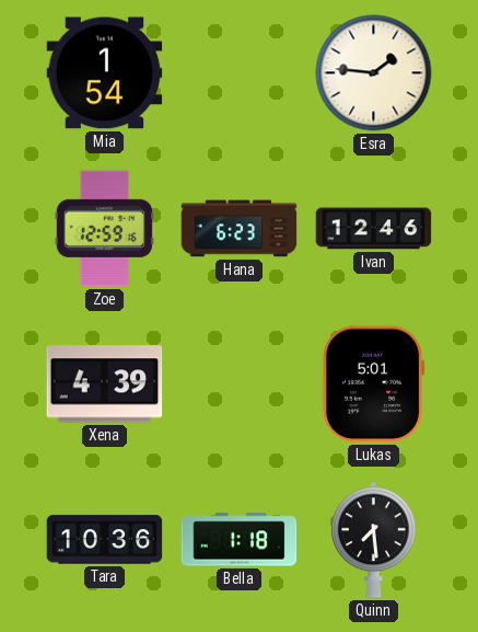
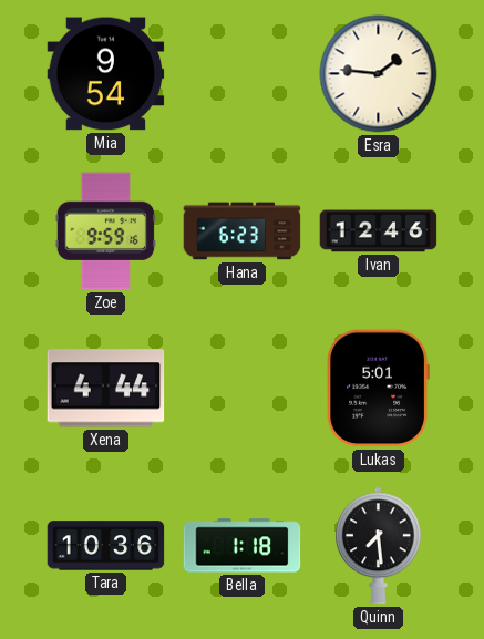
Mia: 1:54 -> 9:54 (106, 74)
Zoe: 12:59 -> 9:59 (105, 231)
Xena: 4:39 -> 4:44 (106, 389)
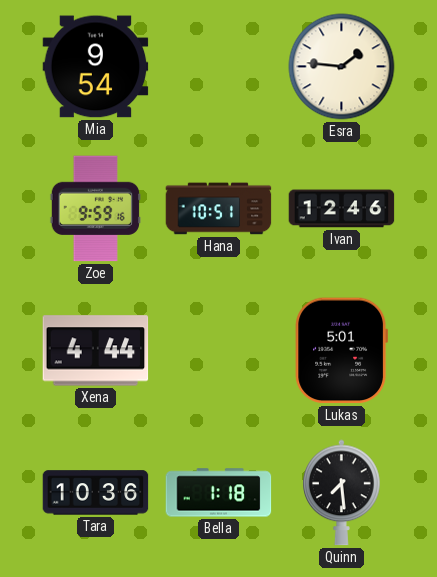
Hana: 6:23 -> 10:51 (219, 209)
